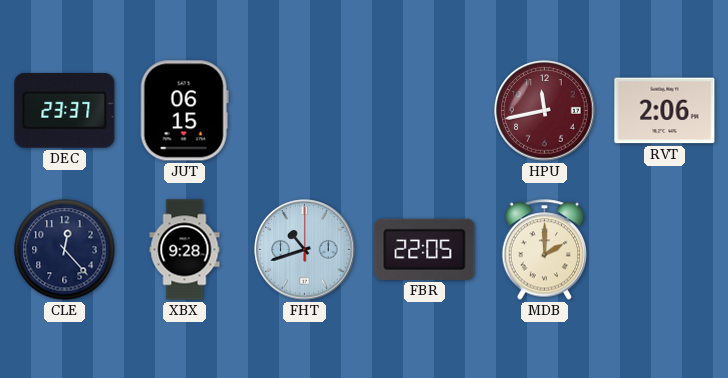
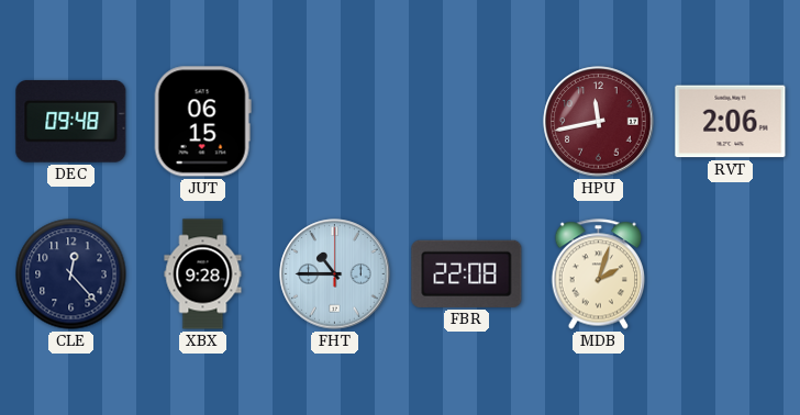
DEC: 23:37 -> 09:48 (71, 121)
FHT: 10:42 -> 10:45 (335, 274)
FBR: 22:05 -> 22:08 (467, 273)
MDB: 2:00 -> 2:03 (599, 274)
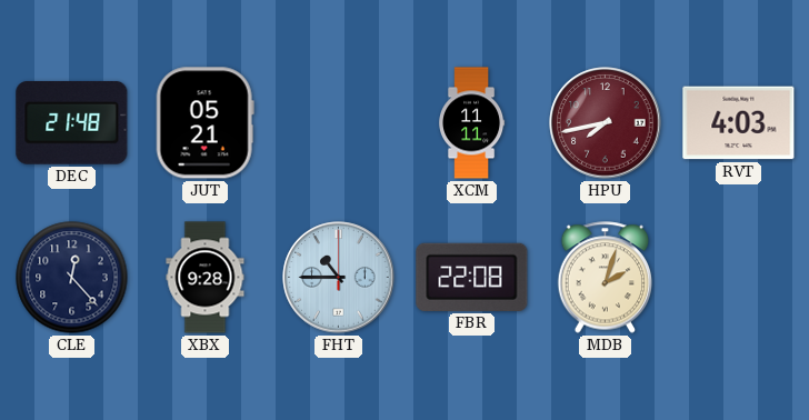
DEC: 09:48 -> 21:48 (72, 122)
JUT: 06:15 -> 05:21 (204, 123)
XCM: none -> 11:11 (472, 123)
HPU: 11:43 -> 7:43 (606, 123)
RVT: 2:06 -> 4:03 (739, 123)
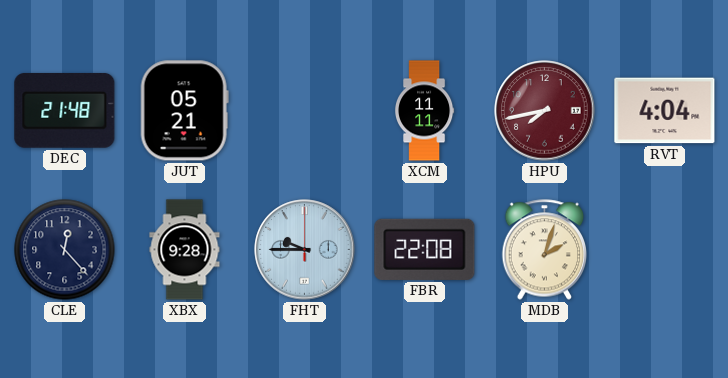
RVT: 4:03 -> 4:04 (665, 111)
FHT: 10:45 -> 9:45 (305, 250)
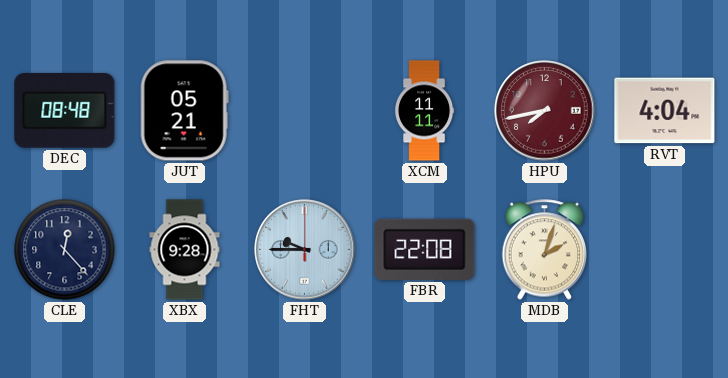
DEC: 21:48 -> 08:48 (65, 110)
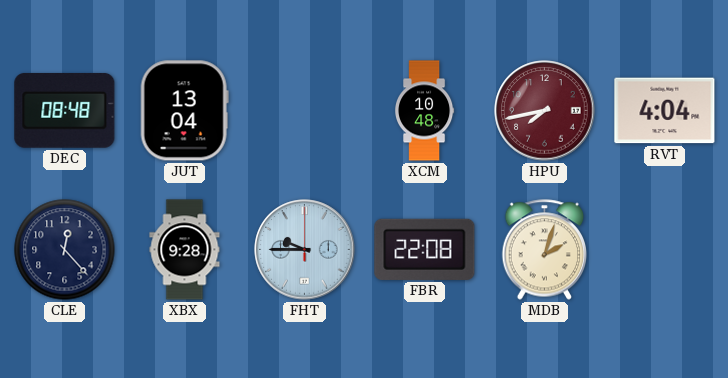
JUT: 05:21 -> 13:04 (184, 111)
XCM: 11:11 -> 10:48 (425, 111)
